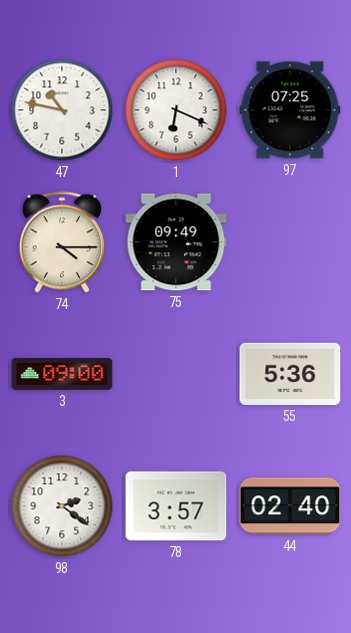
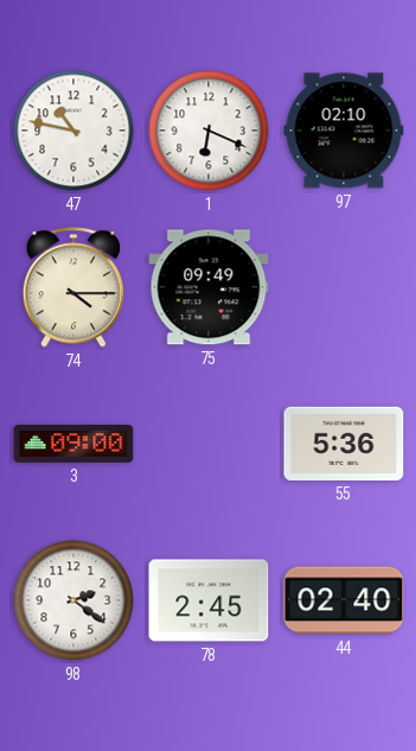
97: 07:25 -> 02:10 (344, 131)
78: 3:57 -> 2:45 (209, 600)
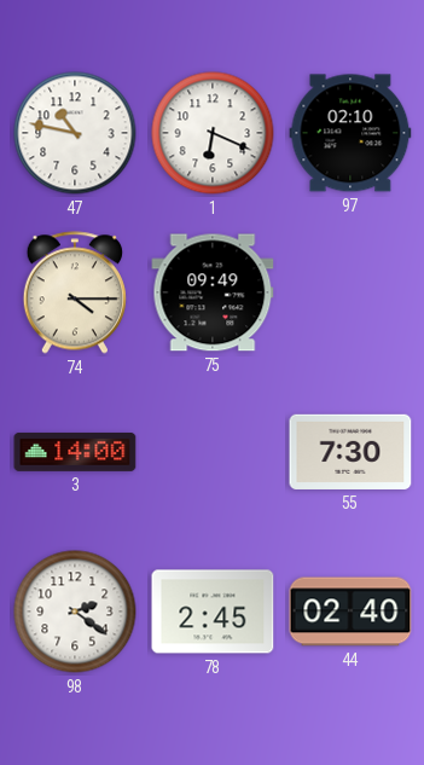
3: 09:00 -> 14:00 (75, 452)
55: 5:36 -> 7:30 (350, 452)
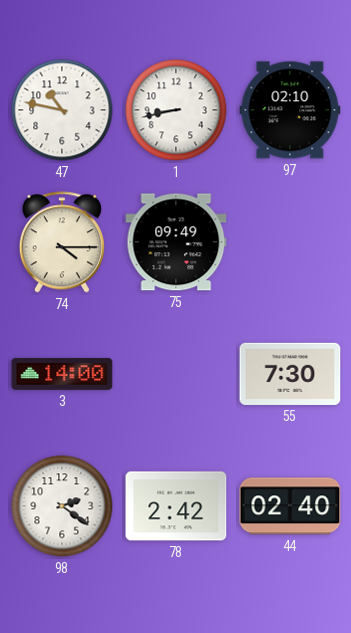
1: 6:19 -> 8:43 (176, 110)
78: 2:45 -> 2:42 (176, 506)
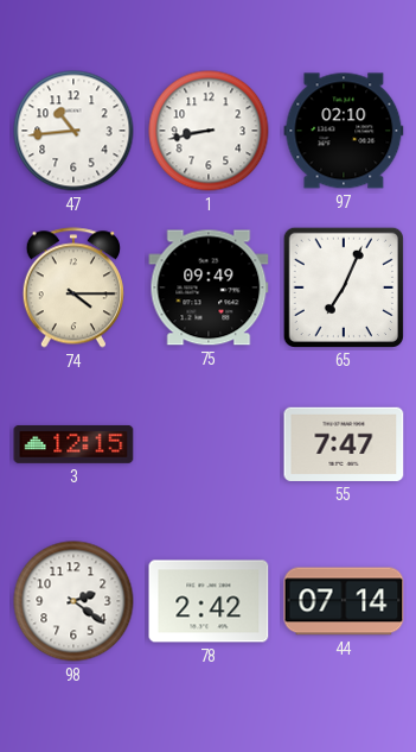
47: 10:47 -> 10:44 (73, 131)
65: none -> 7:04 (343, 286)
3: 14:00 -> 12:15 (73, 444)
55: 7:30 -> 7:47 (344, 444)
44: 02:40 -> 07:14 (344, 601)
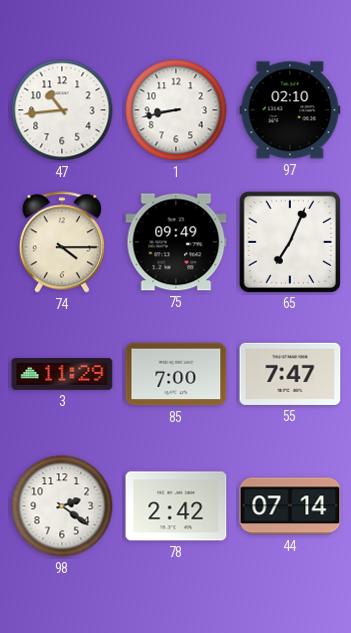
3: 12:15 -> 11:29 (62, 374)
85: none -> 7:00 (176, 374)
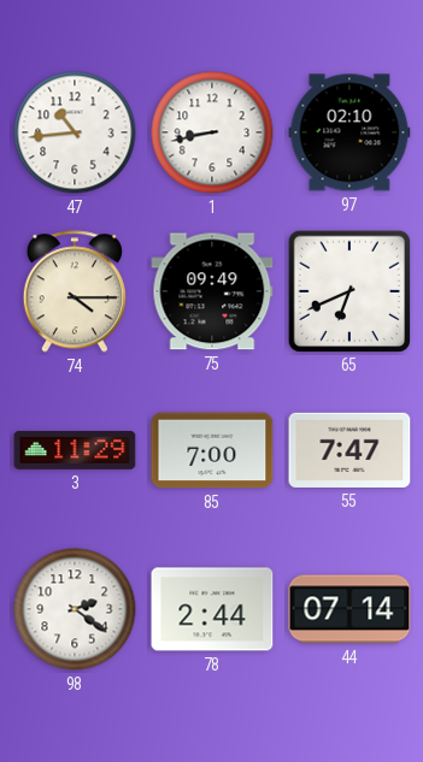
65: 7:04 -> 6:41 (348, 290)
78: 2:42 -> 2:44 (212, 609)
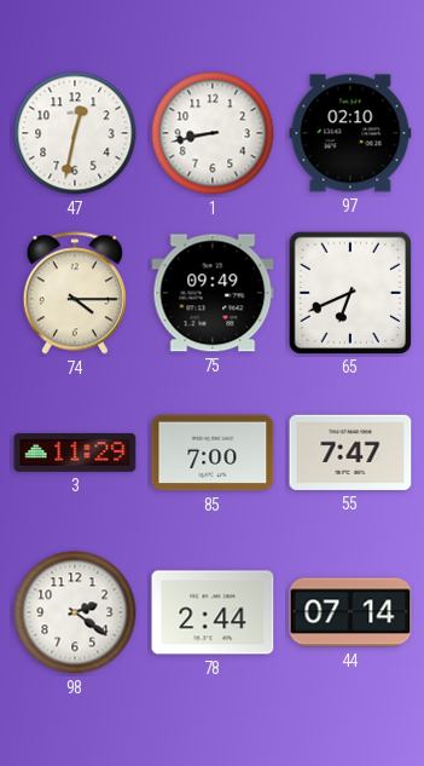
47: 10:44 -> 12:32 (75, 133)
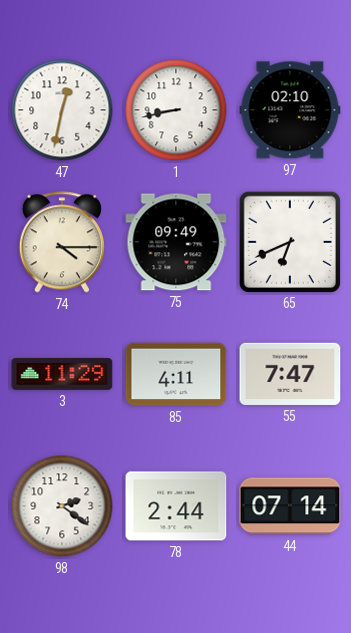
85: 7:00 -> 4:11 (176, 374)
